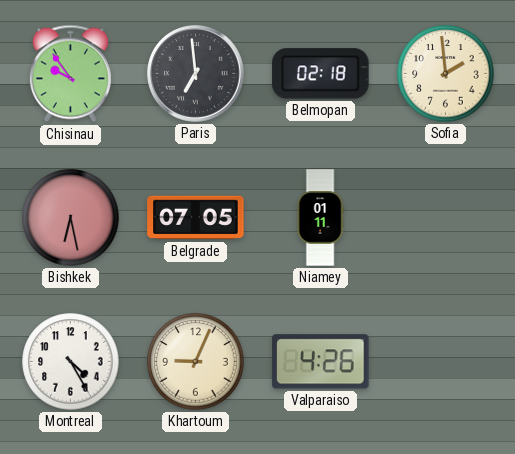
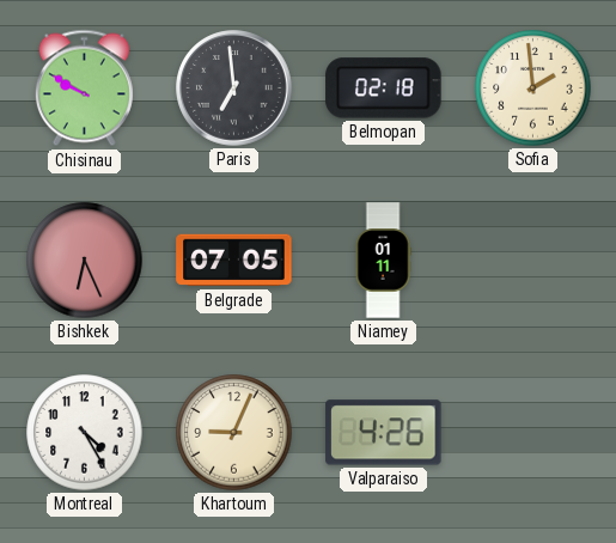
Chisinau: 9:54 -> 9:50 (84, 89)
Bishkek: 6:28 -> 6:26 (85, 261)
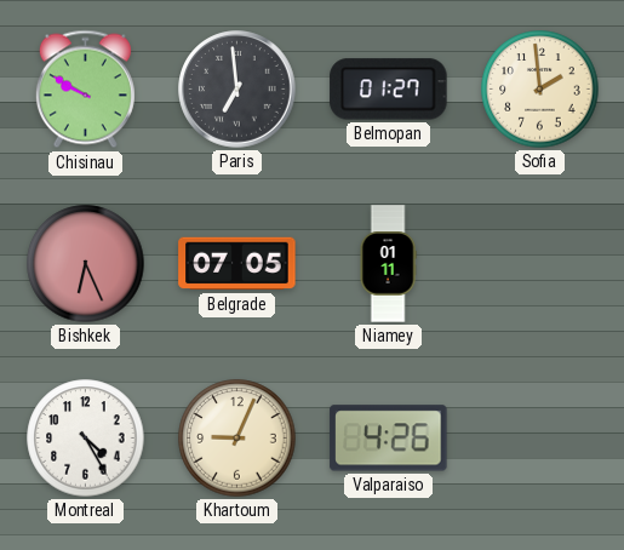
Belmopan: 02:18 -> 01:27 (389, 90)
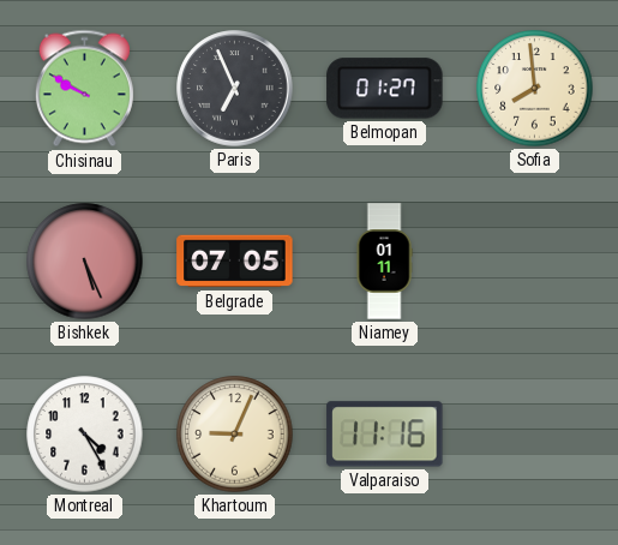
Paris: 6:59 -> 6:56 (235, 89)
Sofia: 1:59 -> 7:59 (535, 89)
Bishkek: 6:26 -> 5:26 (85, 262)
Valparaiso: 4:26 -> 11:16 (385, 435)
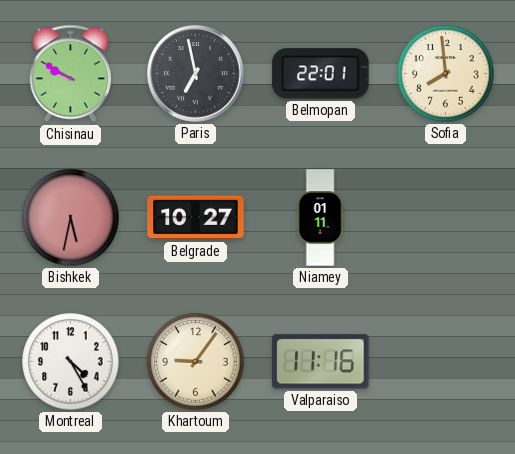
Paris: 6:56 -> 6:58 (196, 74)
Belmopan: 01:27 -> 22:01 (321, 74)
Bishkek: 5:26 -> 5:32 (71, 218)
Belgrade: 07:05 -> 10:27 (196, 218)
Khartoum: 9:04 -> 9:06 (196, 362)
